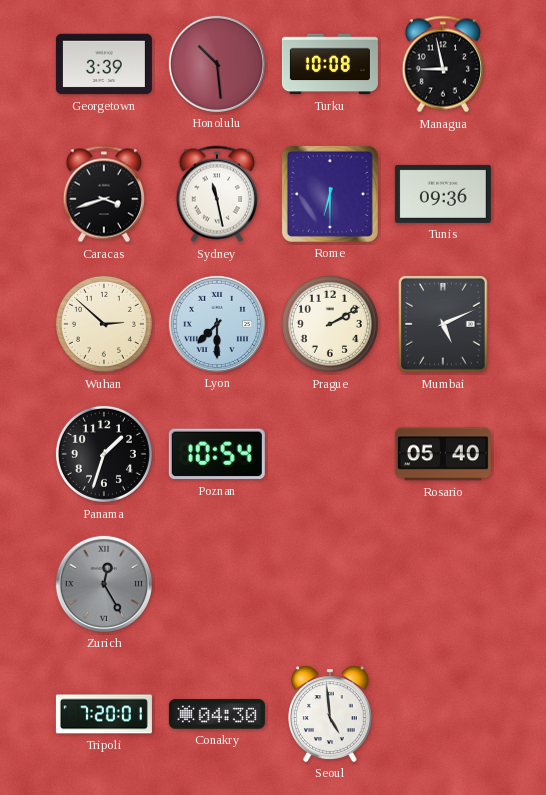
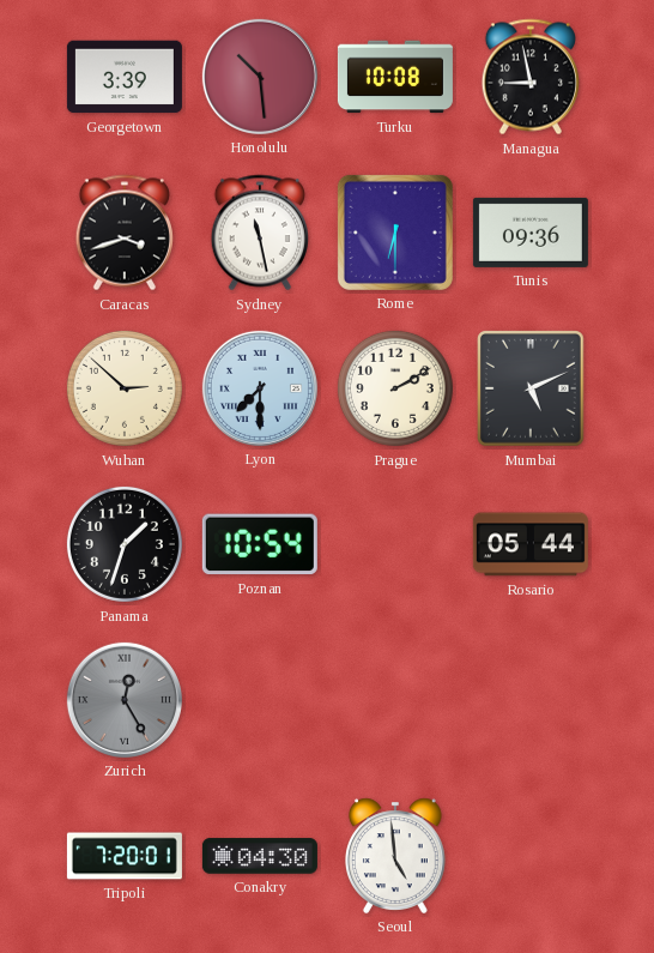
Rosario: 05:40 -> 05:44 (531, 544)
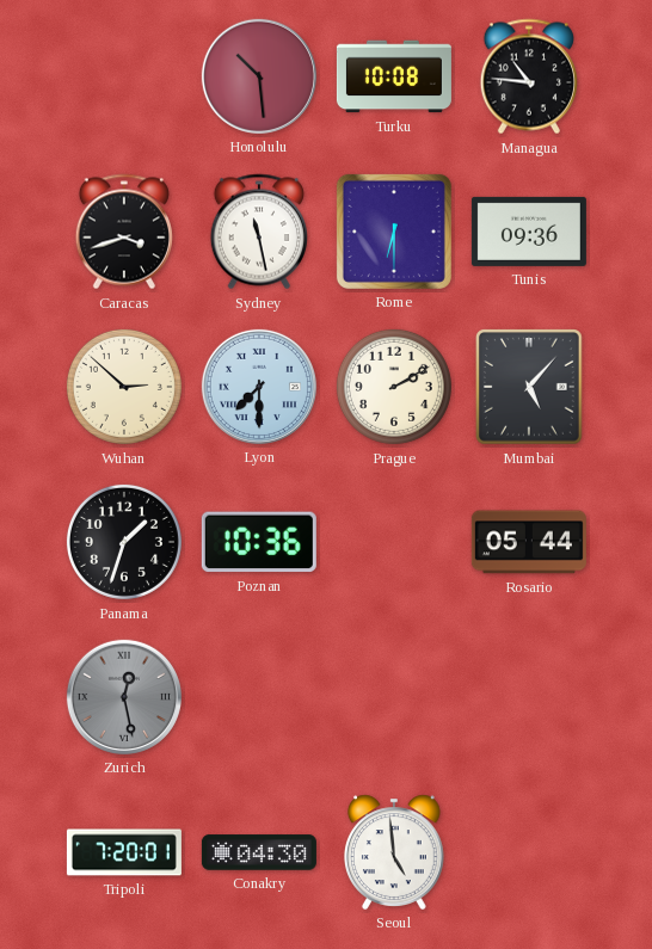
Georgetown: 3:39 -> none (125, 77)
Managua: 8:58 -> 10:46 (529, 76)
Mumbai: 5:11 -> 5:07 (530, 387)
Poznan: 10:54 -> 10:36 (259, 542)
Zurich: 12:25 -> 12:28 (124, 697)
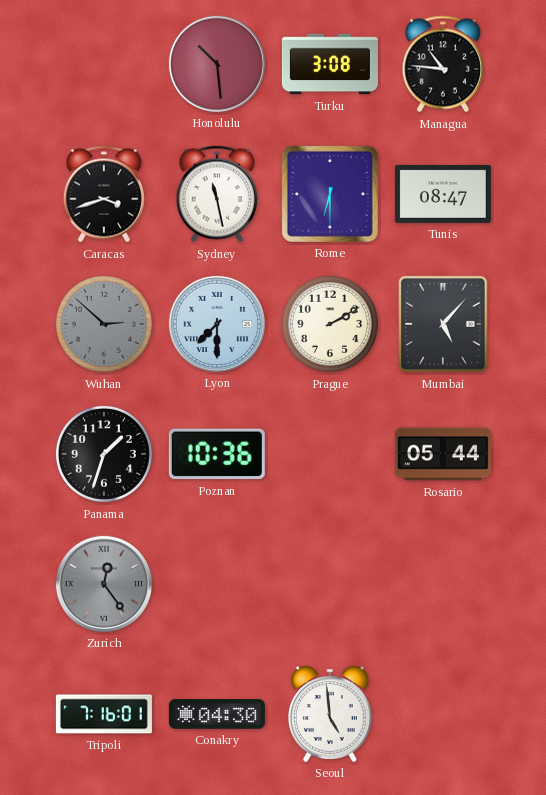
Turku: 10:08 -> 3:08 (330, 64)
Tunis: 09:36 -> 08:47 (443, 194)
Wuhan dial: cream -> grey (104, 324)
Zurich: 12:28 -> 12:24 (104, 584)
Tripoli: 7:20 -> 7:16 (104, 714)
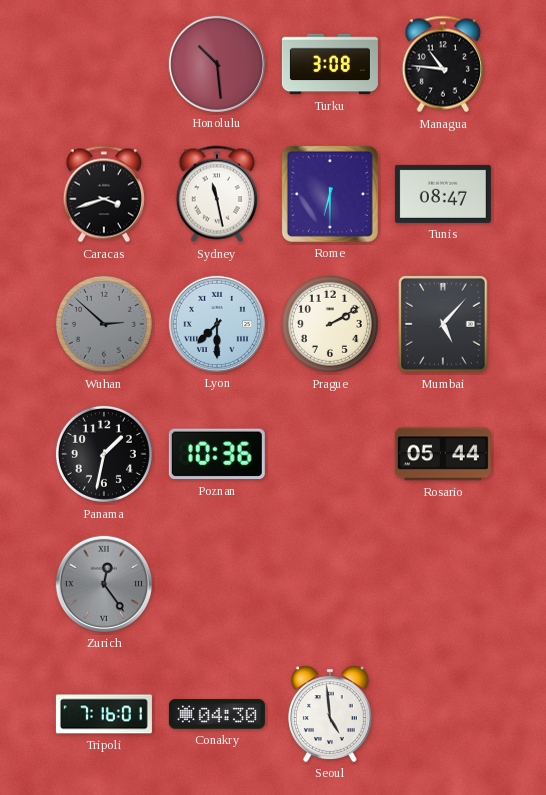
Panama: 1:33 -> 1:32 (104, 454)
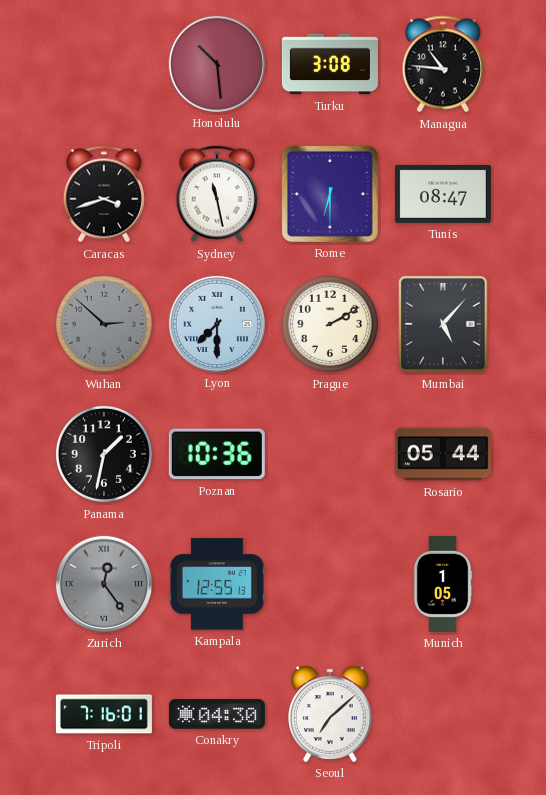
Kampala: none -> 12:55 (217, 584)
Munich: none -> 1:05 (443, 584)
Seoul: 4:59 -> 7:08 (330, 714)
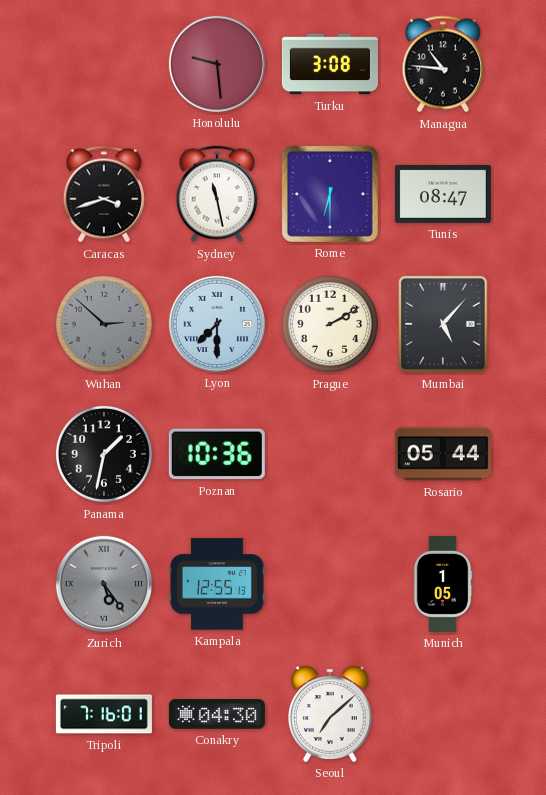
Honolulu: 10:29 -> 9:29 (217, 64)
Zurich: 12:24 -> 5:24 (104, 584)
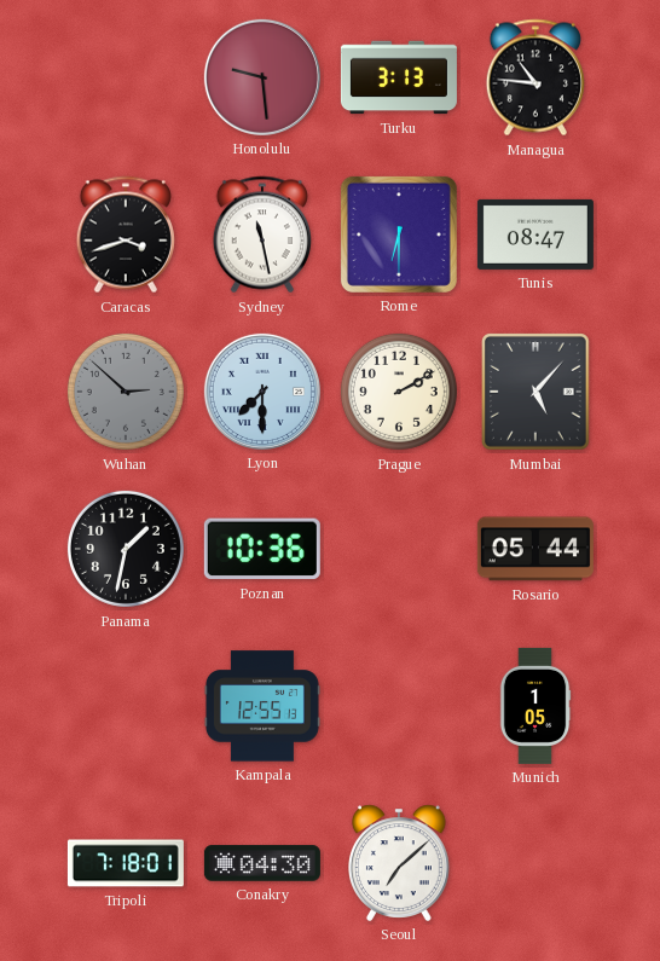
Turku: 3:08 -> 3:13 (399, 77)
Zurich: 5:24 -> none (104, 584)
Tripoli: 7:16 -> 7:18 (126, 863)
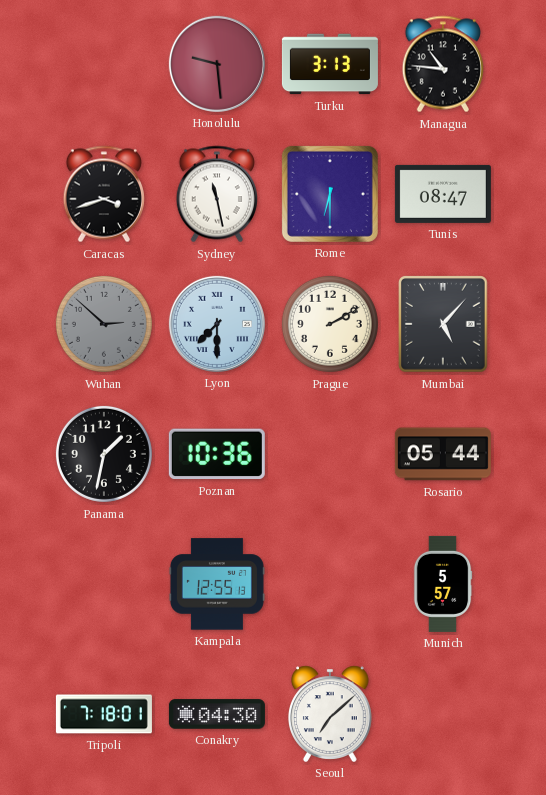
Munich: 1:05 -> 5:57 (443, 584)
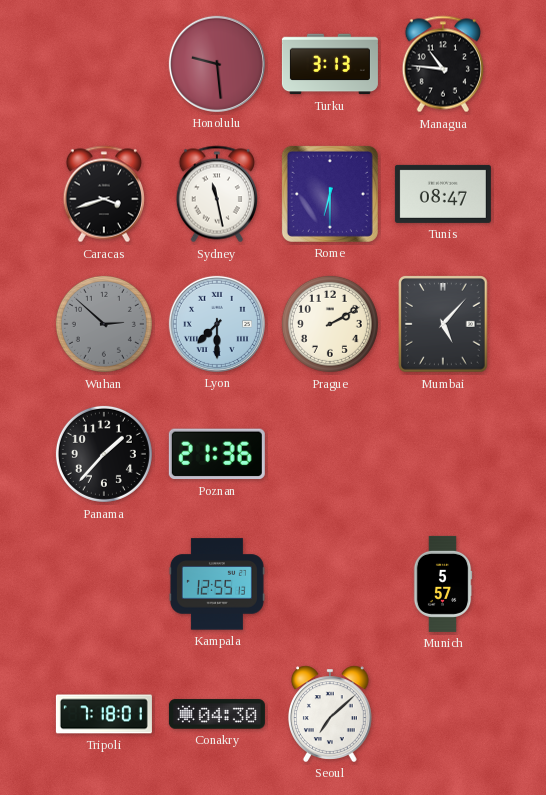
Panama: 1:32 -> 1:37 (104, 454)
Poznan: 10:36 -> 21:36 (217, 454)
Rosario: 05:44 -> none (443, 454)
